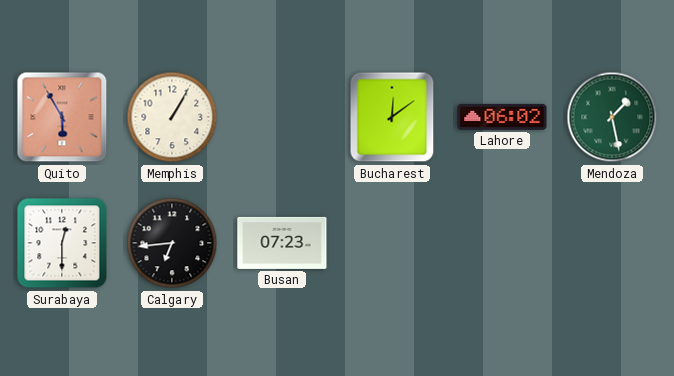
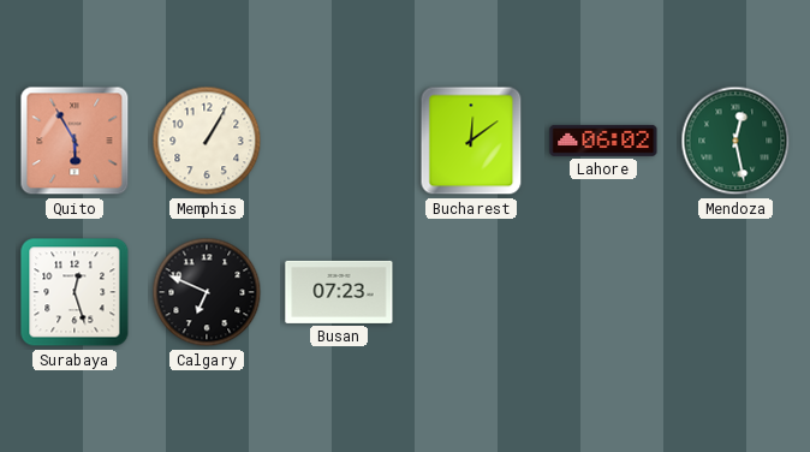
Mendoza: 1:28 -> 12:28 (735, 141)
Surabaya: 12:30 -> 12:27 (75, 292)
Calgary: 6:44 -> 6:49 (207, 292)
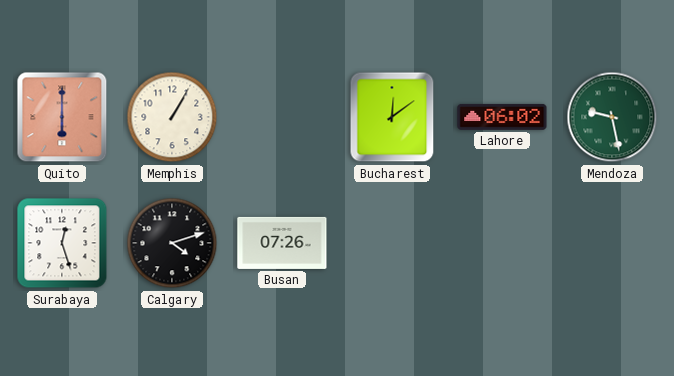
Quito: 5:55 -> 6:00 (62, 117)
Mendoza: 12:28 -> 9:28 (612, 117)
Calgary: 6:49 -> 4:12 (172, 243)
Busan: 07:23 -> 07:26 (282, 243)
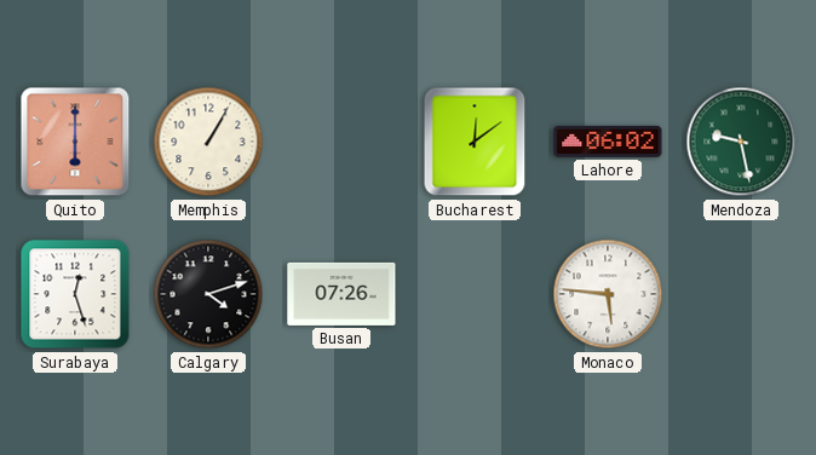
Monaco: none -> 5:46 (608, 294)
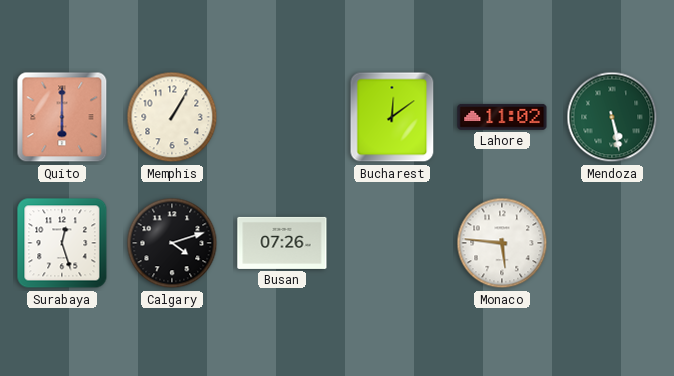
Lahore: 06:02 -> 11:02 (502, 117)
Mendoza: 9:28 -> 5:28 (612, 117)
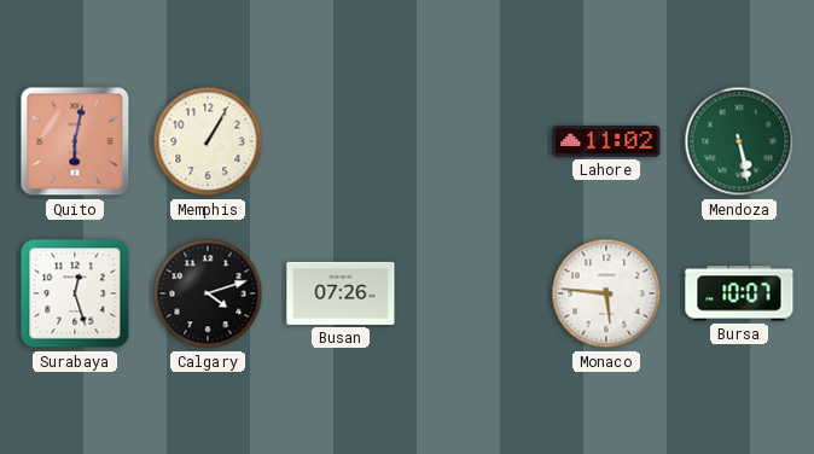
Quito: 6:00 -> 6:02 (75, 141)
Bucharest: 12:09 -> none (392, 117)
Bursa: none -> 10:07 (739, 293)
